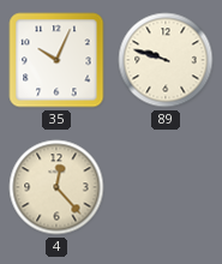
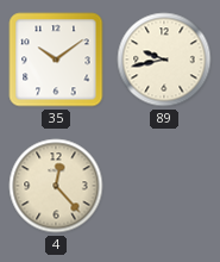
35: 10:04 -> 10:09 (56, 60)
89: 9:48 -> 9:43 (164, 60)
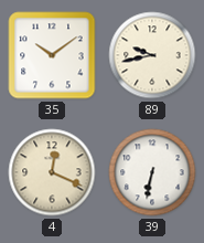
4: 12:23 -> 12:19 (52, 172)
39: none -> 6:32 (152, 172)
